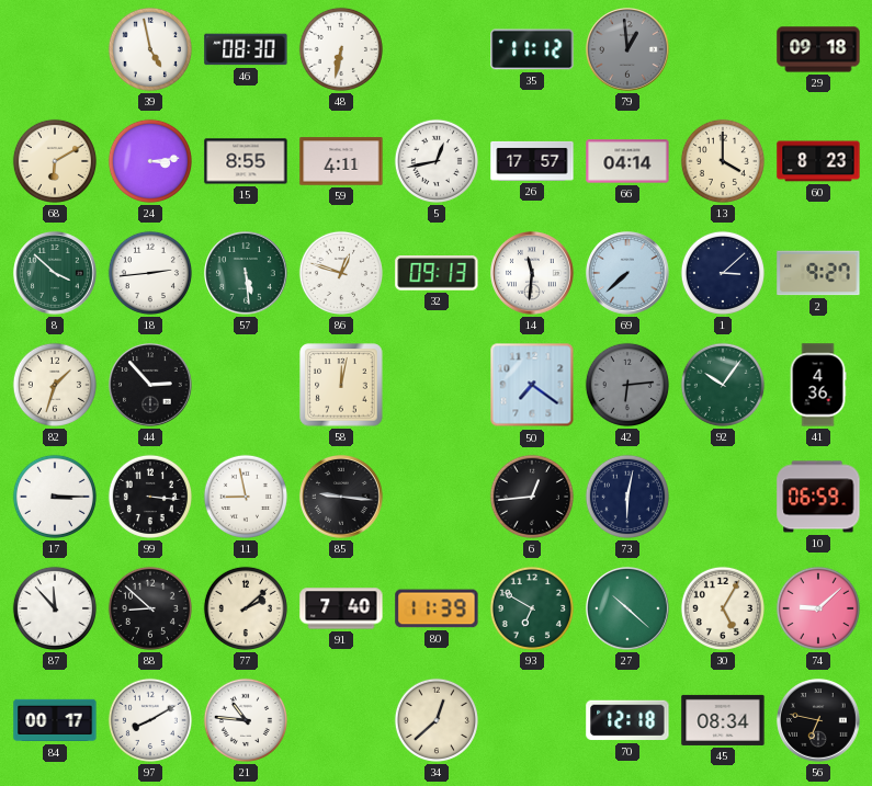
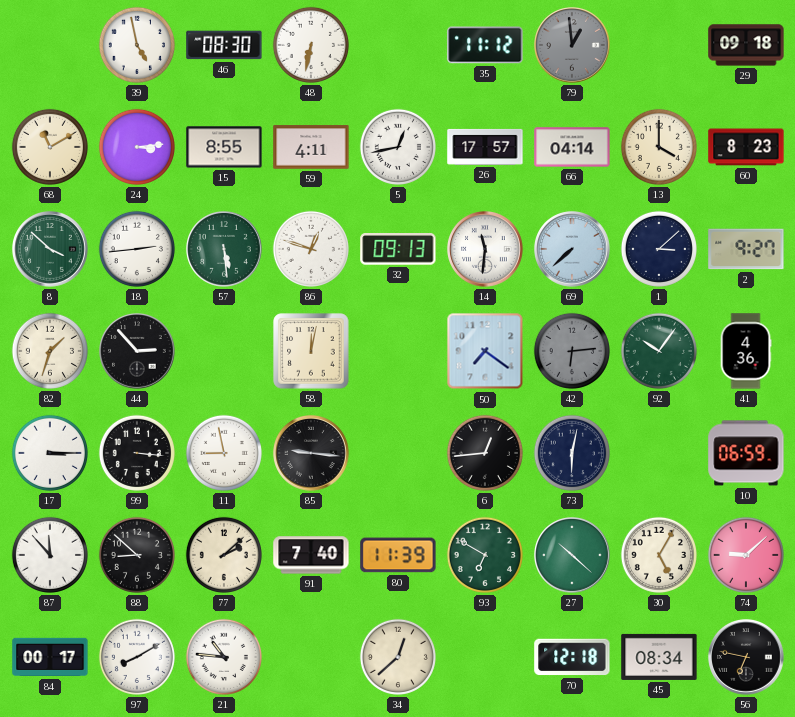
68: 6:10 -> 11:10 (50, 147)
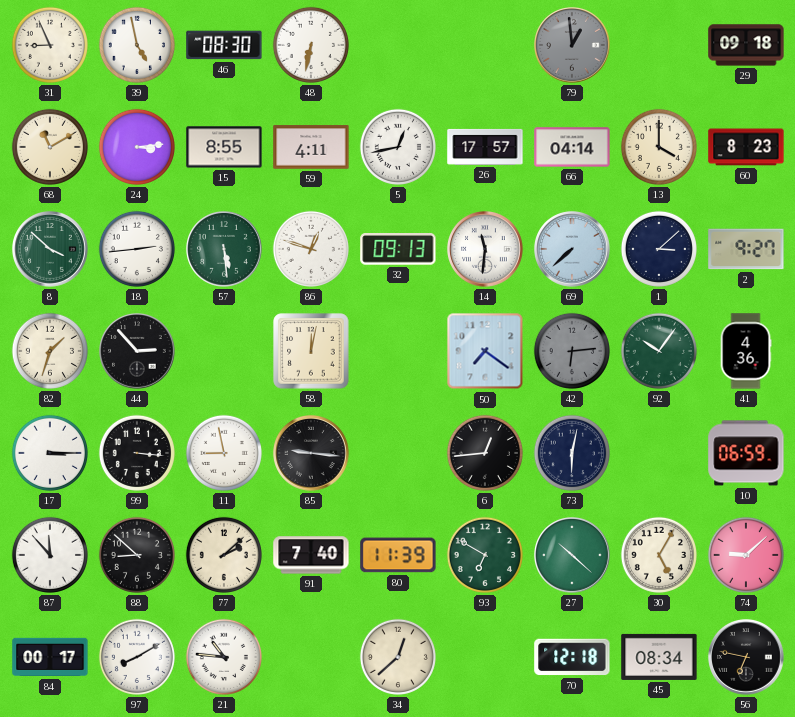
31: none -> 8:56 (50, 45)
35: 11:12 -> none (485, 45)
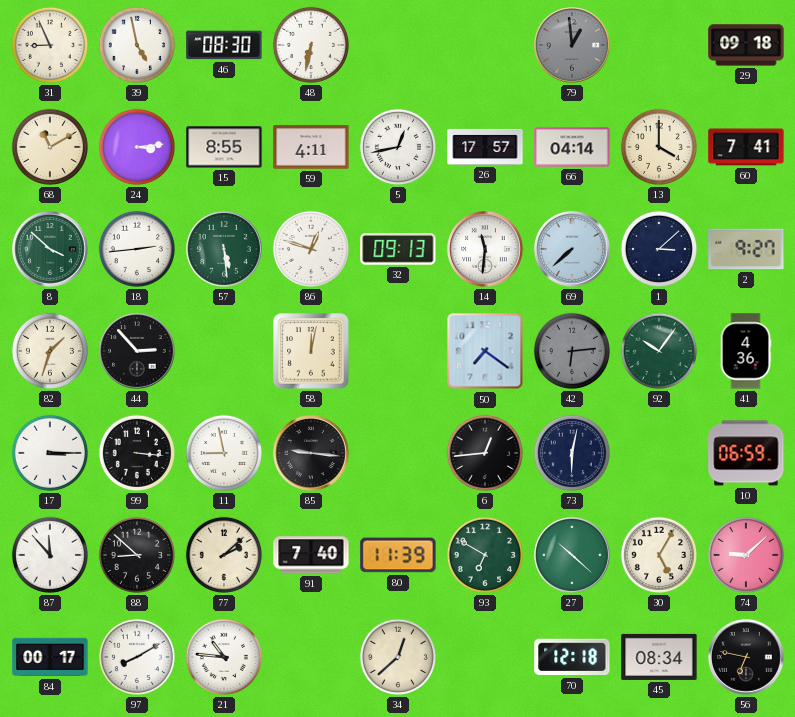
60: 8:23 -> 7:41 (746, 147)
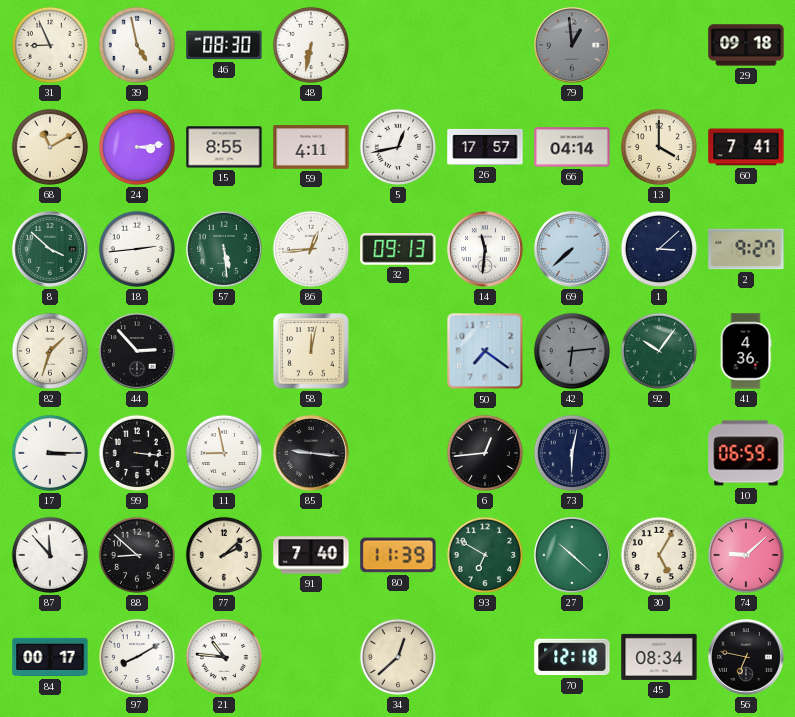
86: 12:48 -> 12:44 (311, 249)
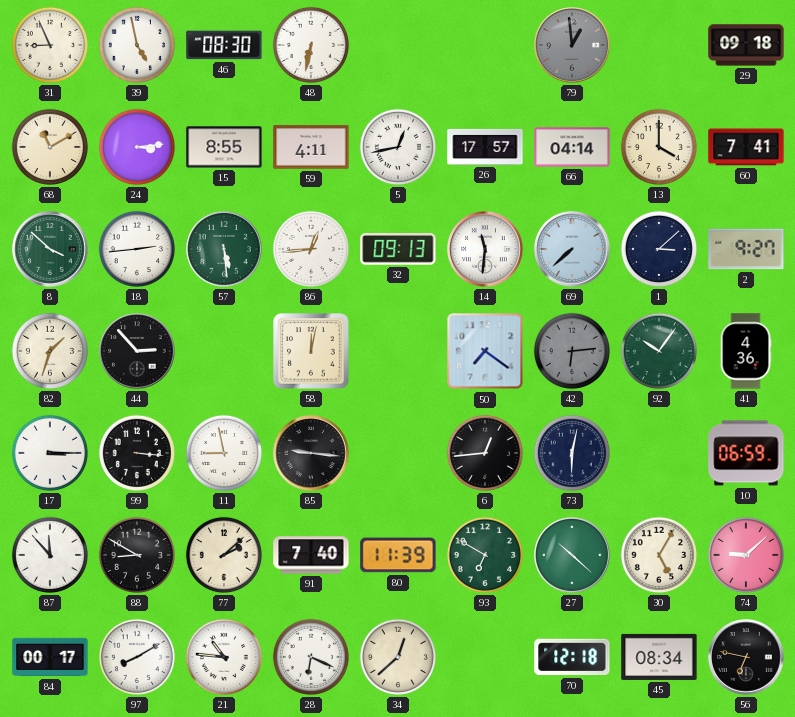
88: 8:52 -> 8:50 (137, 555)
28: none -> 6:19 (311, 657)
